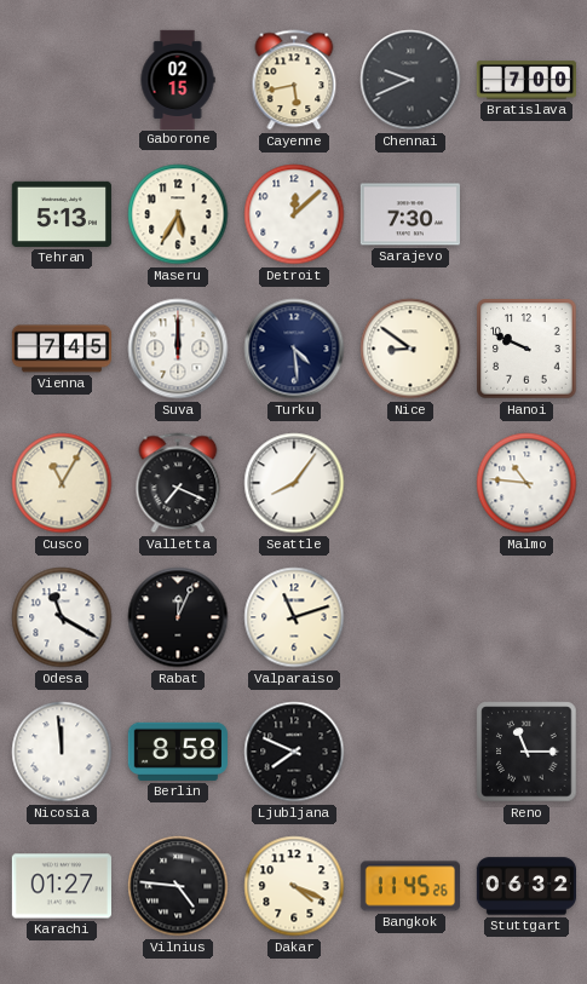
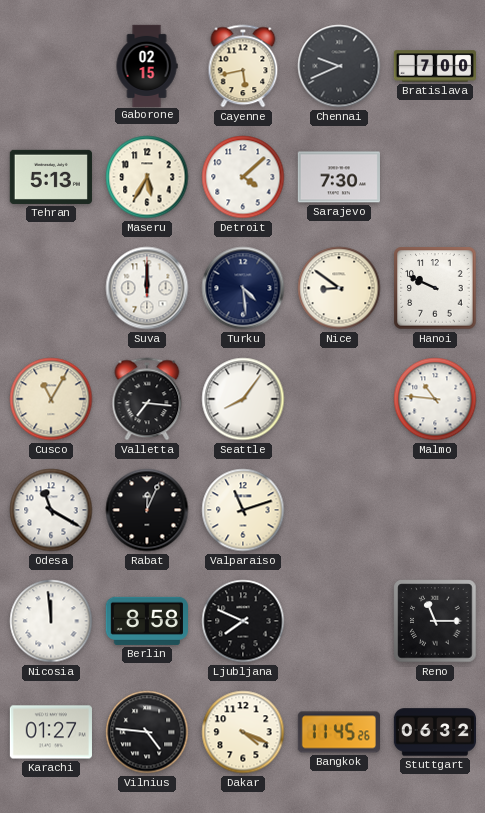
Detroit: 12:08 -> 4:08 (243, 177)
Vienna: 7:45 -> none (61, 349)
Valletta: 7:19 -> 7:16 (147, 399)
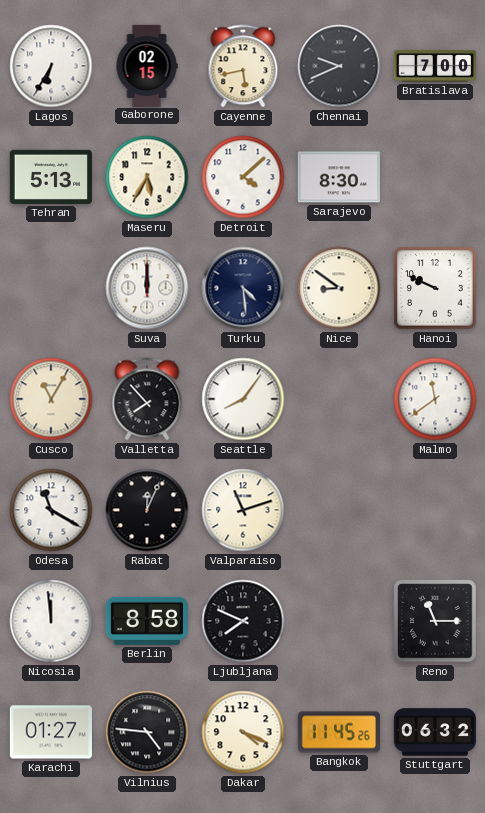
Lagos: none -> 6:35 (51, 66)
Sarajevo: 7:30 -> 8:30 (339, 177)
Valletta: 7:16 -> 7:53 (147, 399)
Malmo: 10:46 -> 11:39 (435, 399)
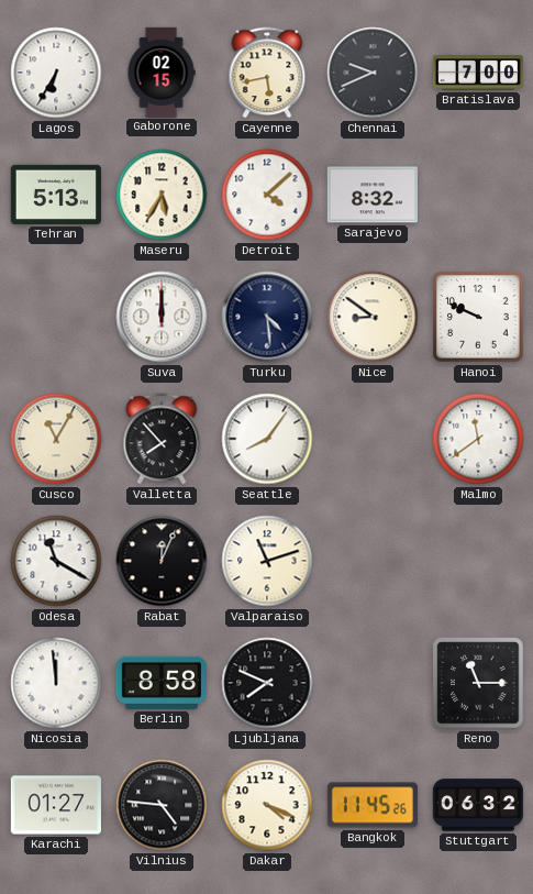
Sarajevo: 8:30 -> 8:32 (373, 195)
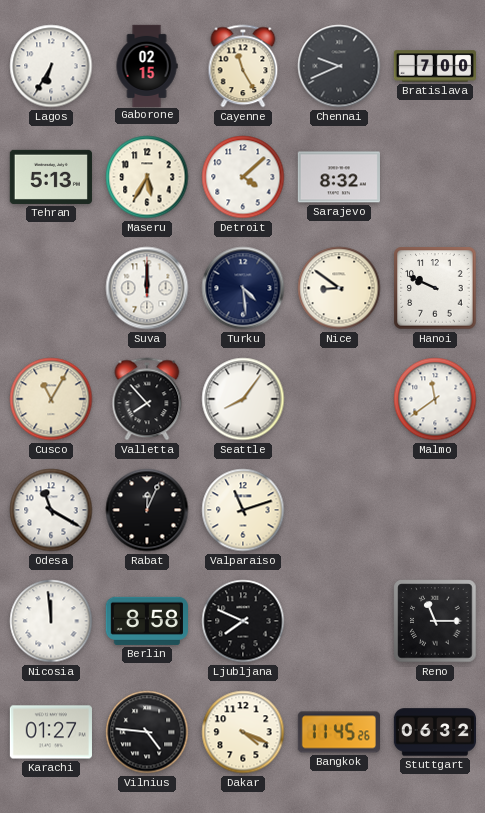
Cayenne: 5:43 -> 11:25 (243, 66)
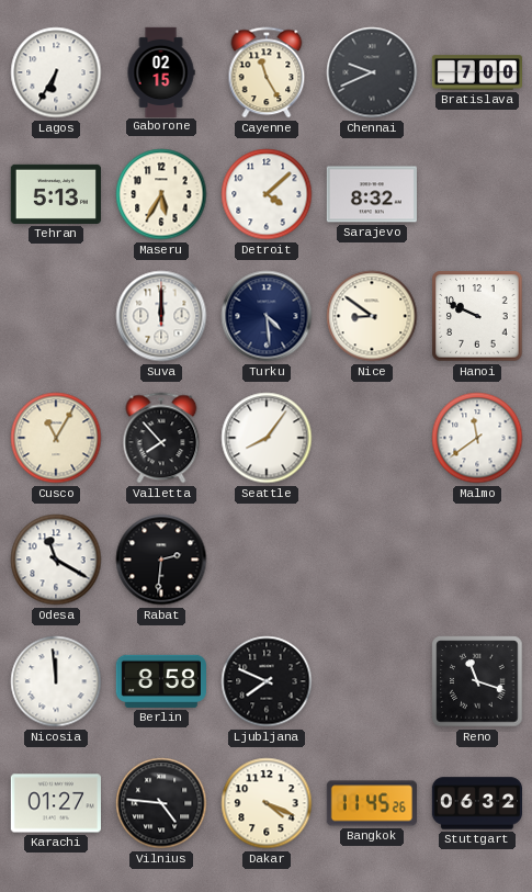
Rabat: 12:04 -> 2:31 (161, 560)
Valparaiso: 11:12 -> none (243, 510)
Reno: 11:15 -> 11:18 (477, 681)
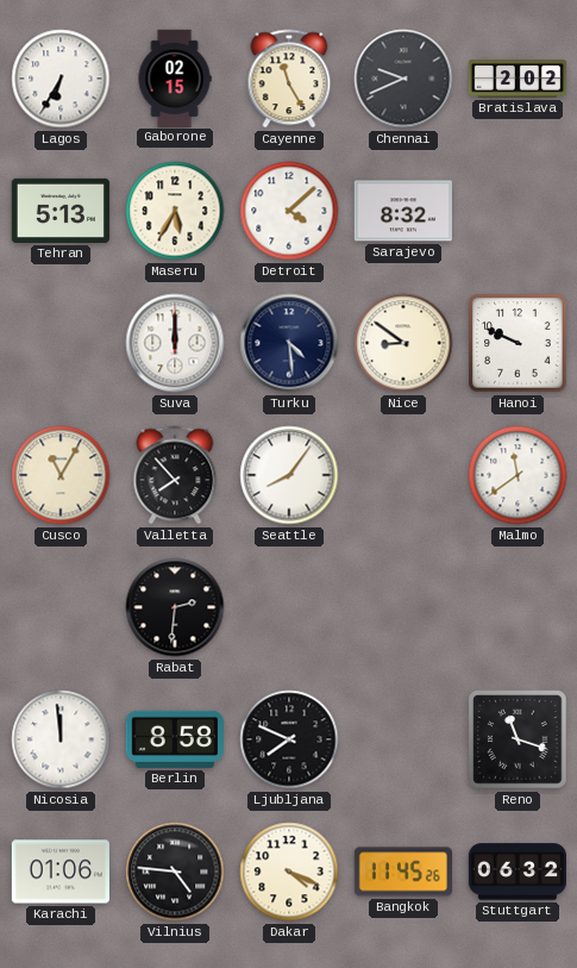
Bratislava: 7:00 -> 2:02 (516, 79)
Odesa: 11:20 -> none (56, 560)
Karachi: 01:27 -> 01:06 (59, 872)
